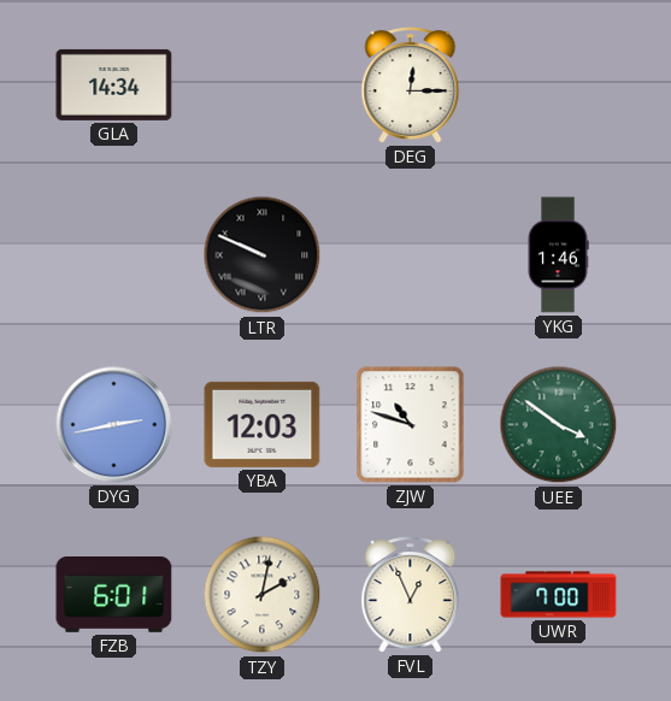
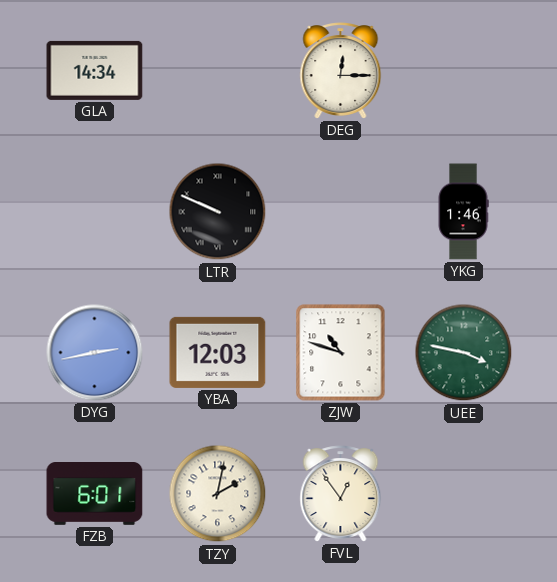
UEE: 3:51 -> 3:47 (464, 353)
FVL: 12:56 -> 12:54 (341, 494)
UWR: 7:00 -> none (559, 595)
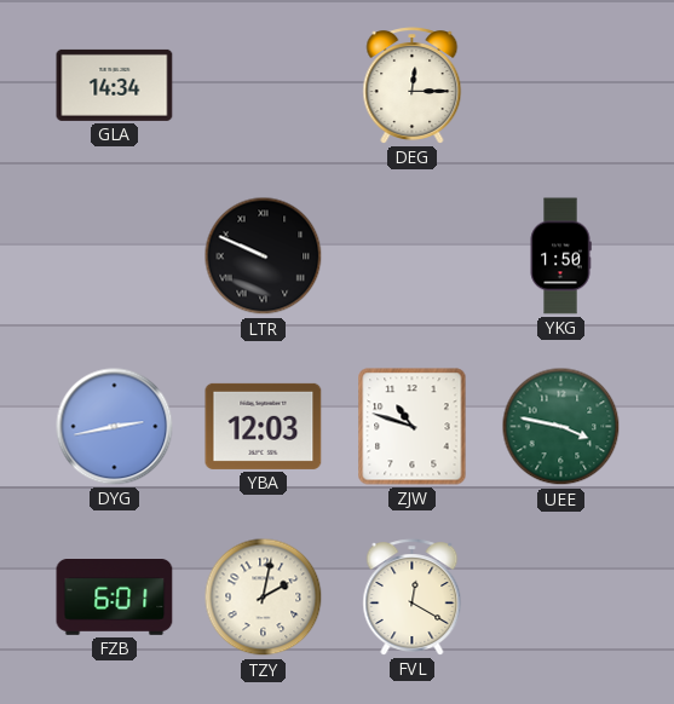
YKG: 1:46 -> 1:50 (560, 256)
FVL: 12:54 -> 12:20 (413, 598)
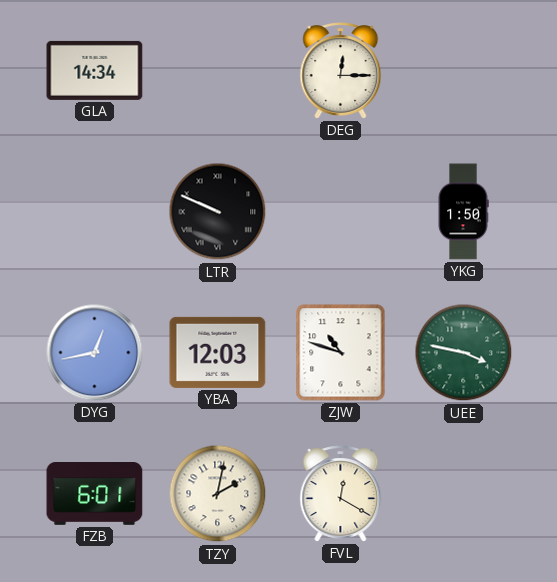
DYG: 2:43 -> 12:43 (95, 353)
